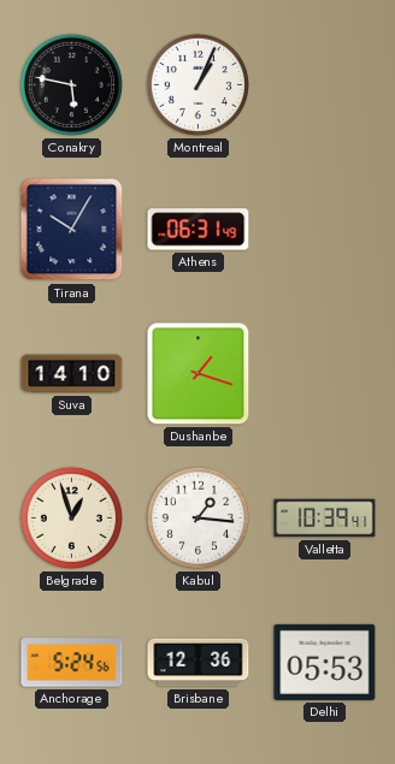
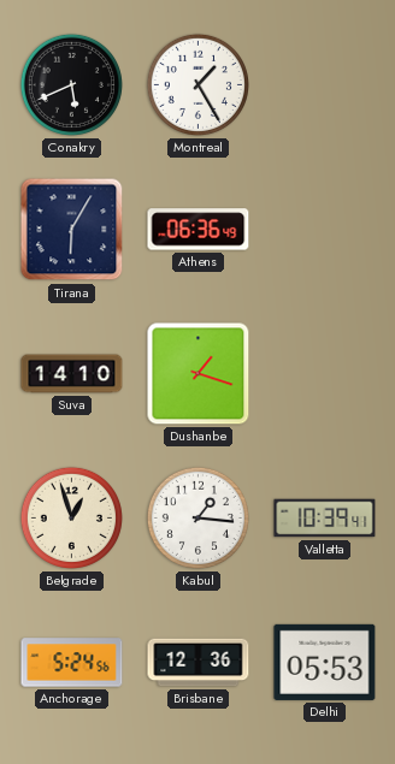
Conakry: 5:47 -> 5:41 (71, 84)
Montreal: 1:04 -> 1:25 (197, 84)
Tirana: 10:05 -> 6:05 (72, 230)
Athens: 06:31 -> 06:36 (199, 230)
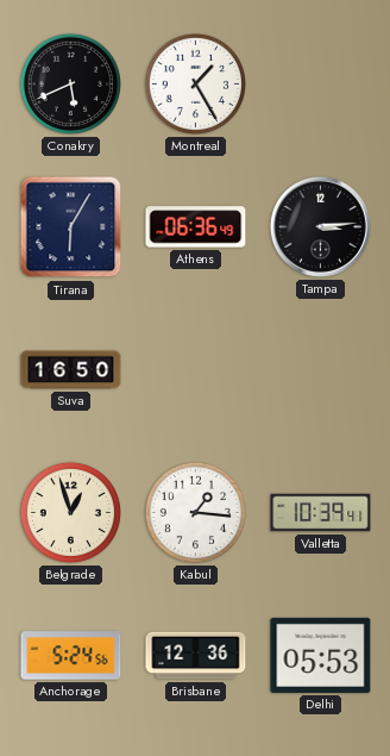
Tampa: none -> 3:14 (320, 226)
Suva: 14:10 -> 16:50 (71, 370)
Dushanbe: 1:18 -> none (199, 374)
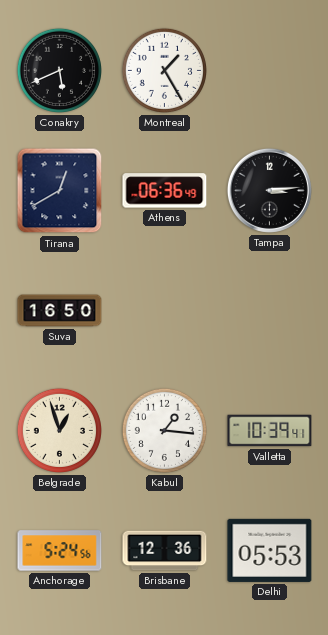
Tirana: 6:05 -> 12:40 (60, 191)
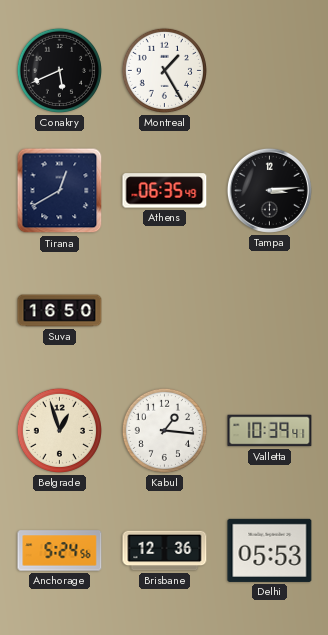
Athens: 06:36 -> 06:35 (165, 191)
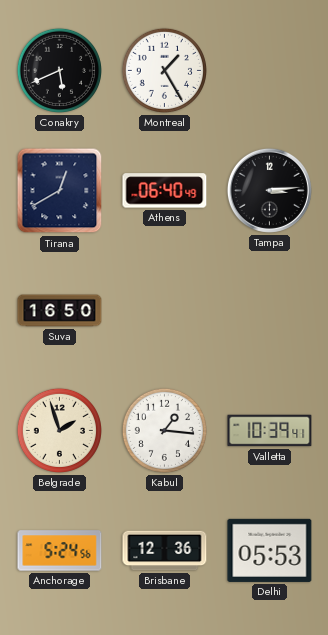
Athens: 06:35 -> 06:40 (165, 191)
Belgrade: 12:57 -> 1:57 (59, 430)
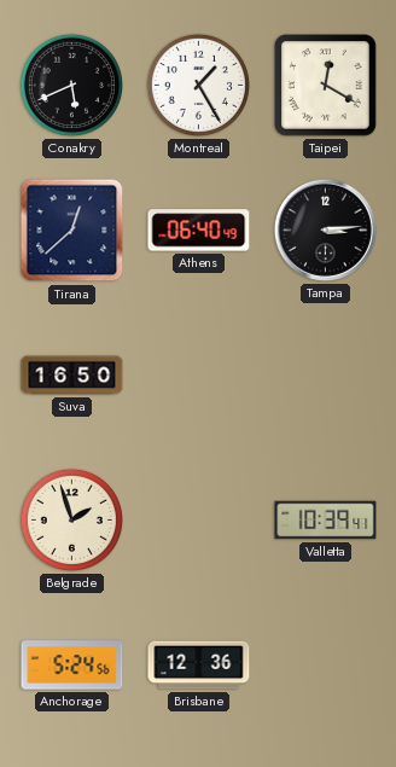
Taipei: none -> 12:20 (326, 86)
Tirana: 12:40 -> 12:38 (72, 231)
Kabul: 1:16 -> none (164, 430)
Delhi: 05:53 -> none (270, 550)
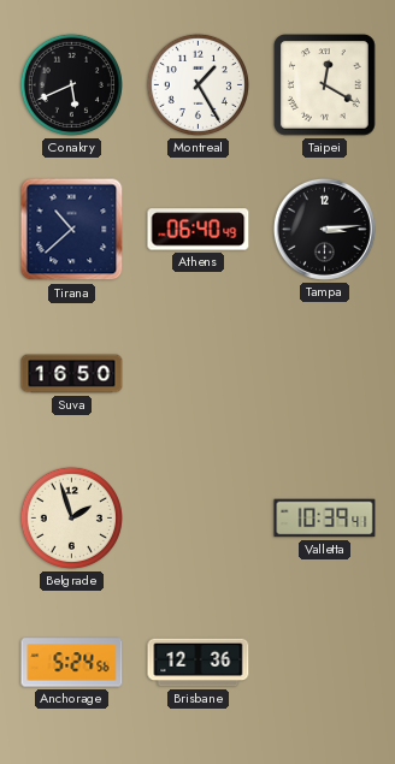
Tirana: 12:38 -> 10:38 (72, 230)
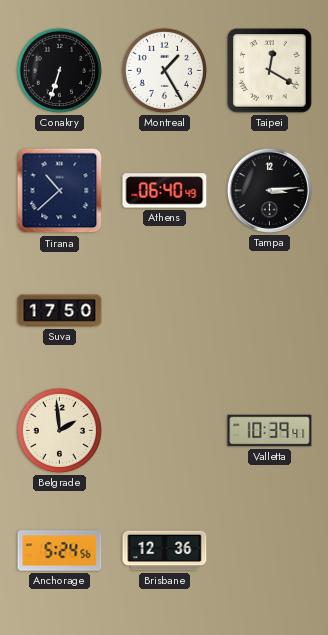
Conakry: 5:41 -> 6:33 (59, 70)
Suva: 16:50 -> 17:50 (60, 311)
Belgrade: 1:57 -> 1:59 (59, 430)
